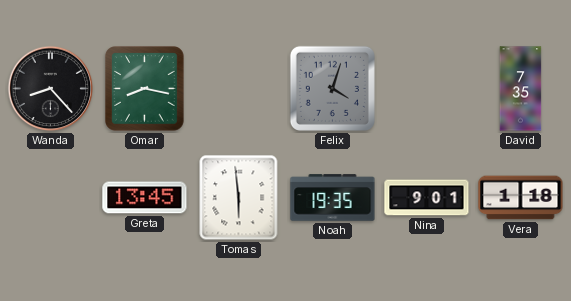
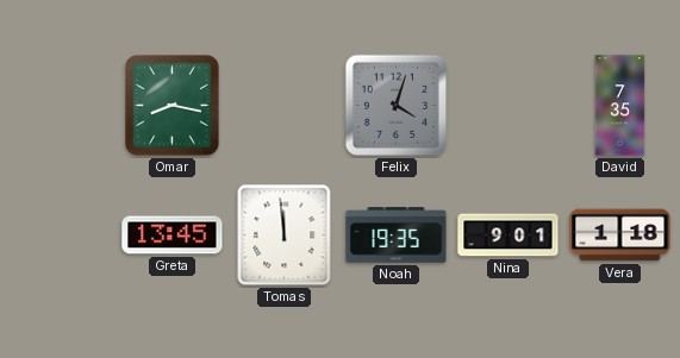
Wanda: 8:23 -> none (51, 89)
Tomas: 5:59 -> 11:59 (285, 235)
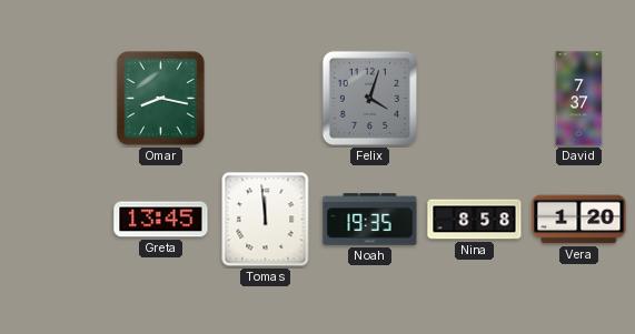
David: 7:35 -> 7:37 (579, 99)
Nina: 9:01 -> 8:58 (475, 220)
Vera: 1:18 -> 1:20 (579, 220)
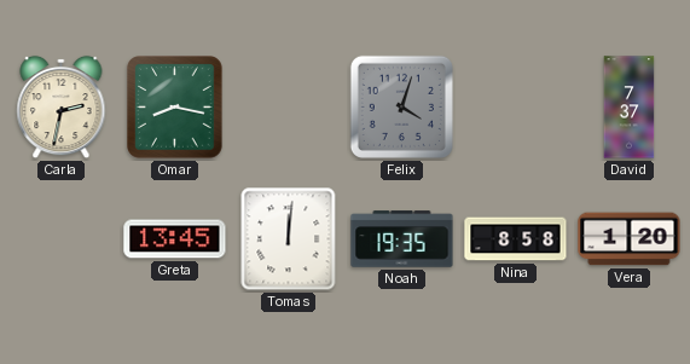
Carla: none -> 2:32 (62, 108)
Tomas: 11:59 -> 12:01 (289, 239)
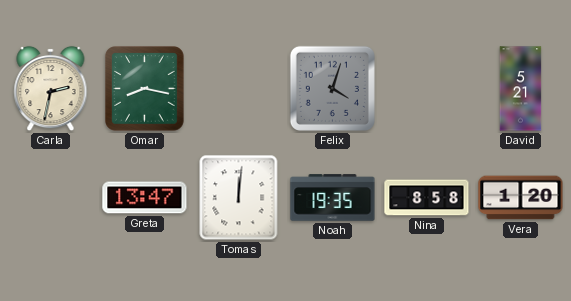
David: 7:37 -> 5:21 (521, 89)
Greta: 13:45 -> 13:47 (145, 198)
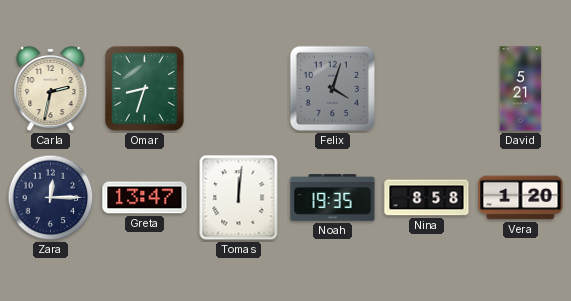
Omar: 8:17 -> 8:33 (145, 89)
Zara: none -> 12:15 (51, 198)
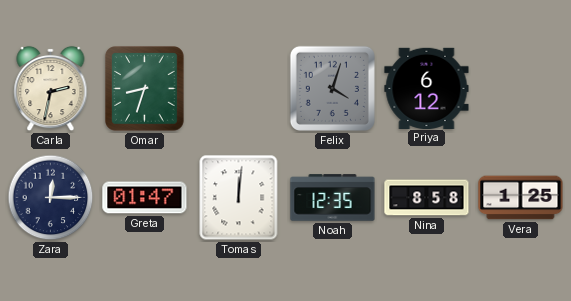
Priya: none -> 6:12 (427, 88)
David: 5:21 -> none (521, 89)
Greta: 13:47 -> 01:47 (145, 198)
Noah: 19:35 -> 12:35 (333, 198)
Vera: 1:20 -> 1:25 (521, 198)
